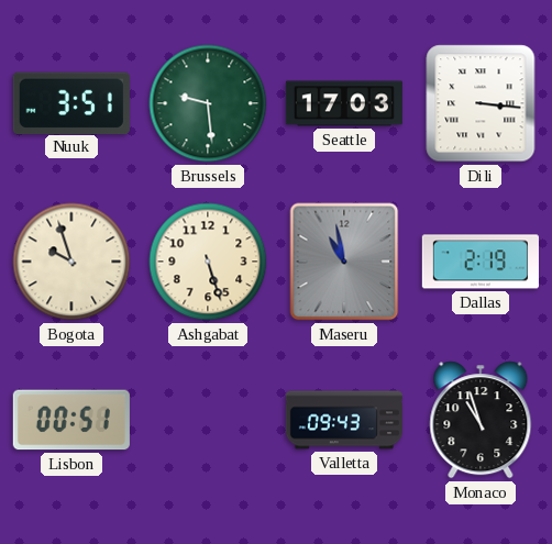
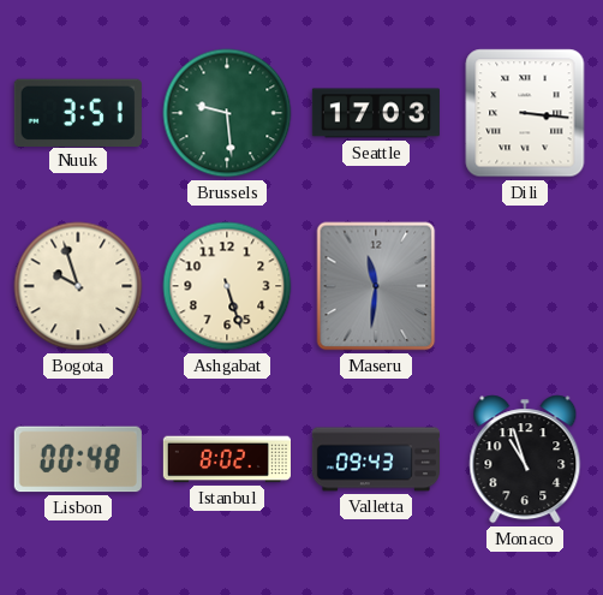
Maseru: 10:58 -> 11:31 (376, 286)
Dallas: 2:19 -> none (481, 262)
Lisbon: 00:51 -> 00:48 (78, 459)
Istanbul: none -> 8:02 (226, 459)
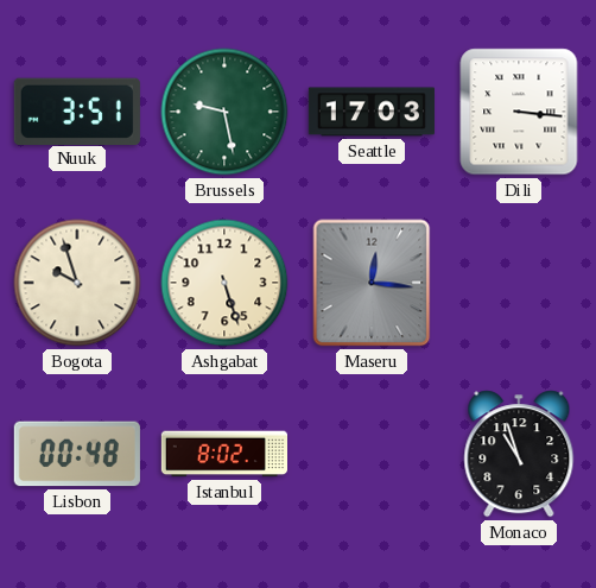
Brussels: 9:29 -> 9:28 (224, 112)
Maseru: 11:31 -> 12:16 (372, 283)
Valletta: 09:43 -> none (375, 459)
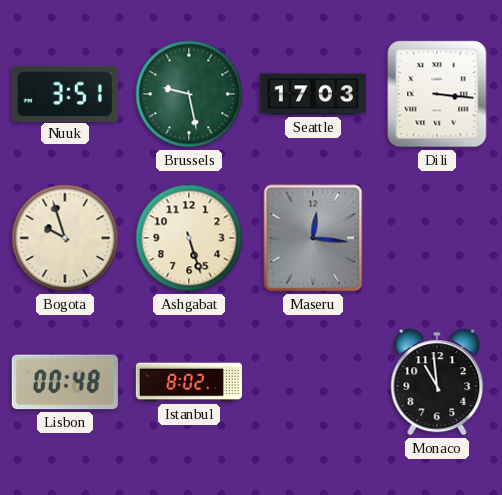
Monaco: 10:57 -> 10:59 (437, 382)
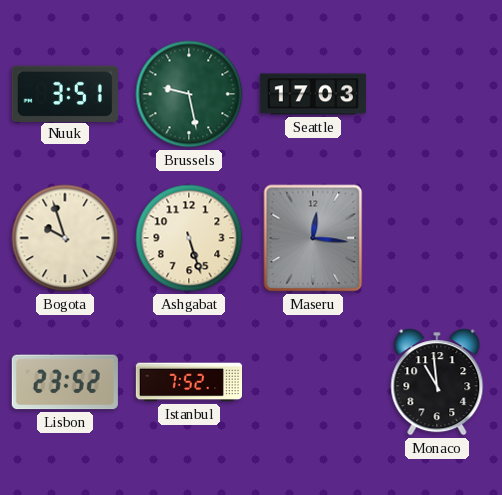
Dili: 3:16 -> none (437, 94)
Lisbon: 00:48 -> 23:52 (65, 382)
Istanbul: 8:02 -> 7:52 (188, 382)
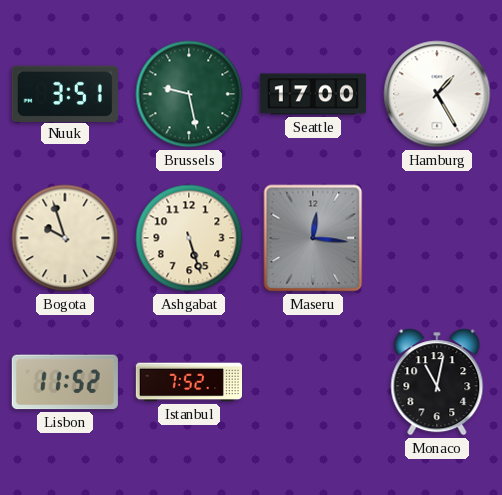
Seattle: 17:03 -> 17:00 (313, 94)
Hamburg: none -> 1:25 (437, 94)
Lisbon: 23:52 -> 11:52 (65, 382)
Monaco: 10:59 -> 11:02 (437, 382)
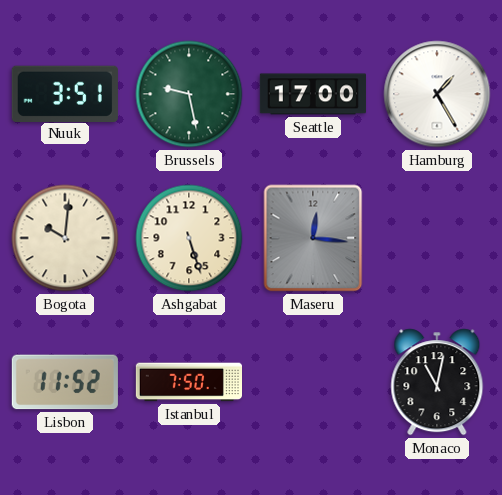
Bogota: 9:57 -> 10:01 (65, 238)
Istanbul: 7:52 -> 7:50 (188, 382)
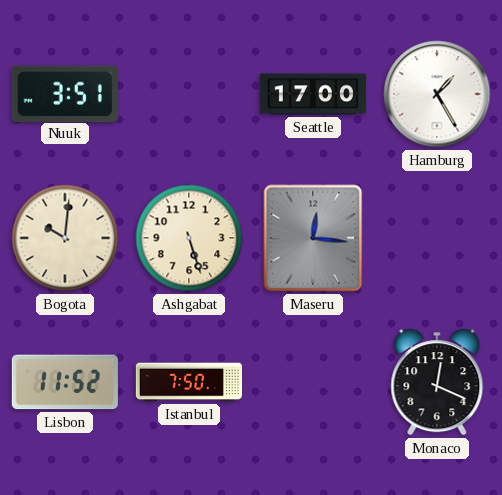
Brussels: 9:28 -> none (189, 94)
Monaco: 11:02 -> 12:19 (437, 382)
